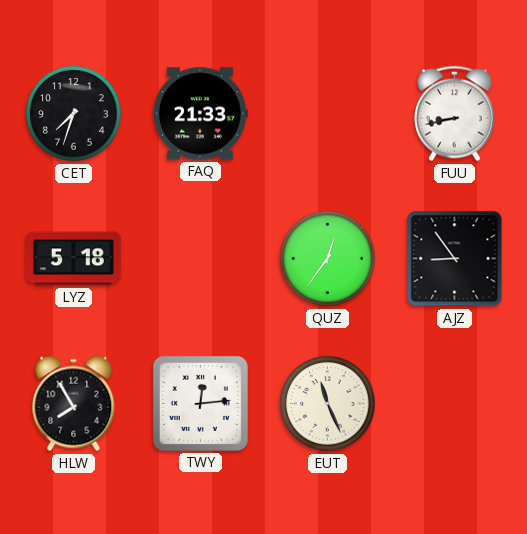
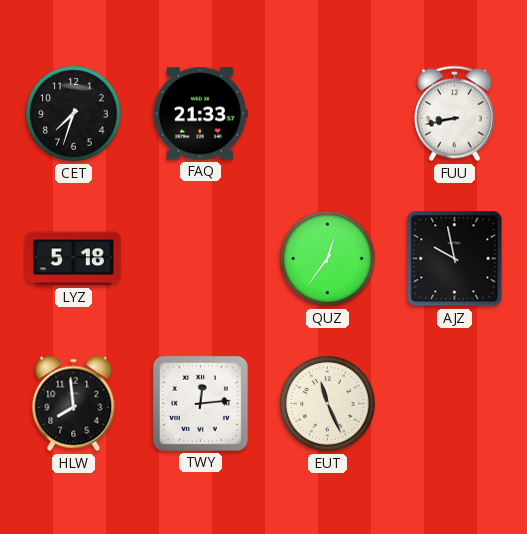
AJZ: 8:54 -> 9:58 (455, 259)
HLW: 7:55 -> 7:59 (74, 404)
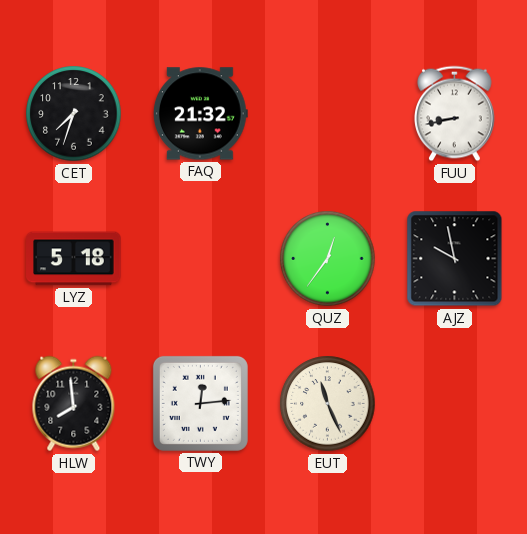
FAQ: 21:33 -> 21:32 (200, 114)
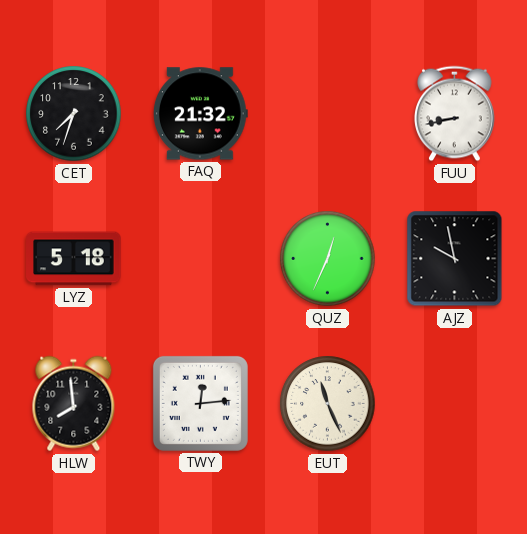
QUZ: 12:36 -> 12:34 (328, 259)
